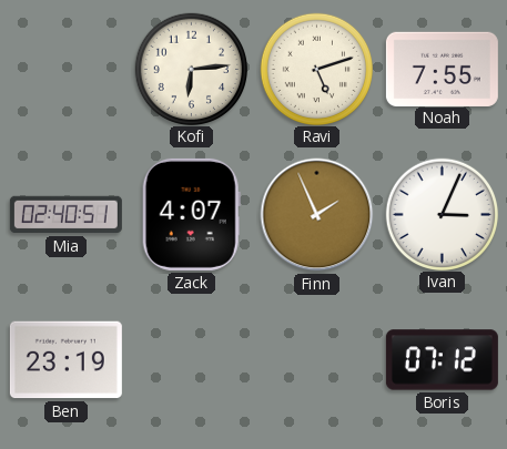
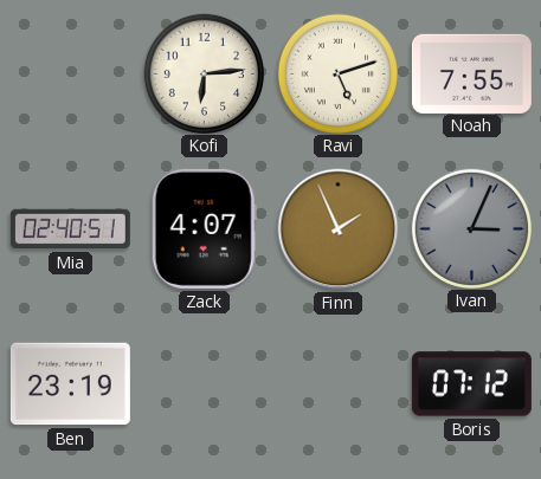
Ivan dial: white -> grey (471, 228)
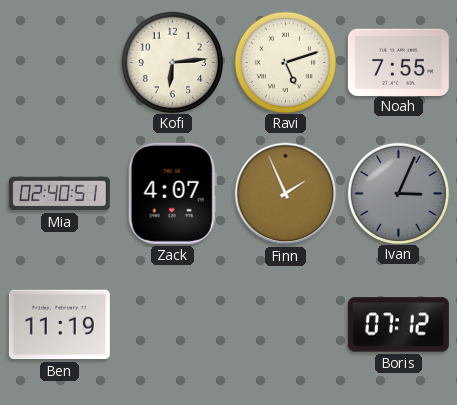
Ben: 23:19 -> 11:19 (59, 325)
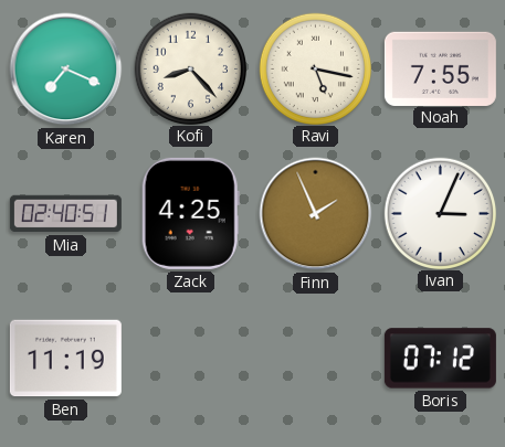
Karen: none -> 7:19 (66, 70)
Kofi: 6:14 -> 8:23 (190, 68)
Ravi: 5:12 -> 5:17 (315, 68)
Zack: 4:07 -> 4:25 (190, 213)
Ivan dial: grey -> white (440, 213)
